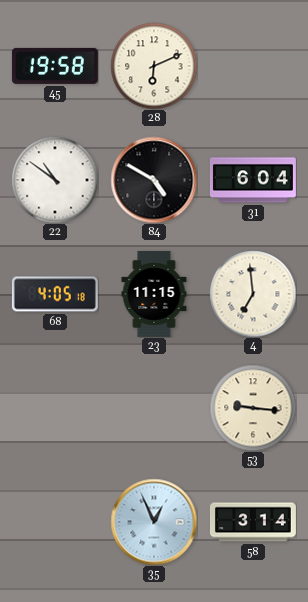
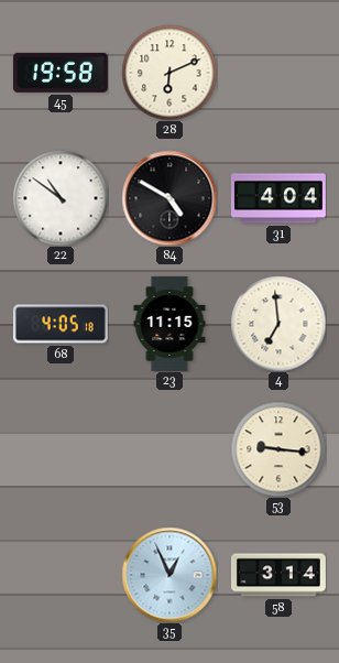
31: 6:04 -> 4:04 (278, 198)
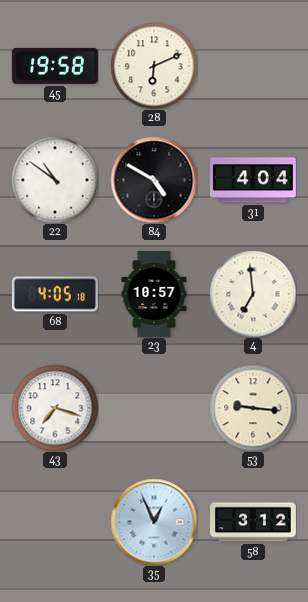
23: 11:15 -> 10:57 (154, 294)
43: none -> 7:18 (55, 408)
58: 3:14 -> 3:12 (253, 522)
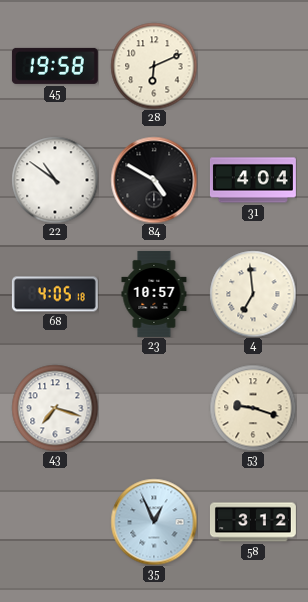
53: 9:16 -> 9:18 (253, 408)
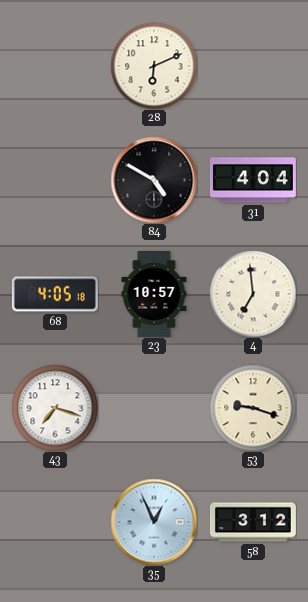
45: 19:58 -> none (55, 66)
22: 10:51 -> none (55, 180)
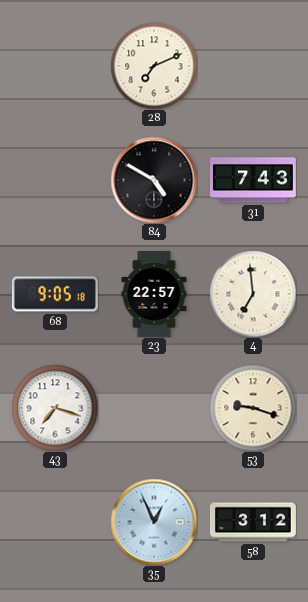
28: 6:11 -> 7:11 (154, 66)
31: 4:04 -> 7:43 (253, 180)
68: 4:05 -> 9:05 (55, 294)
23: 10:57 -> 22:57 (154, 294)
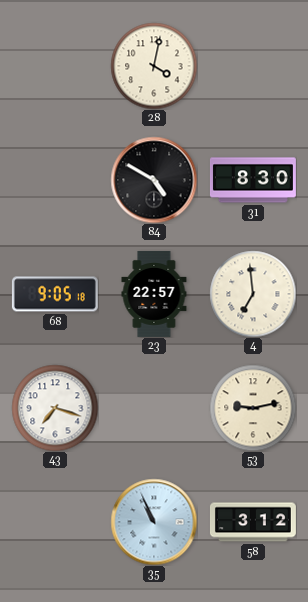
28: 7:11 -> 4:02 (154, 66)
31: 7:43 -> 8:30 (253, 180)
53: 9:18 -> 9:13 (253, 408)
35: 12:56 -> 10:56 (154, 522)
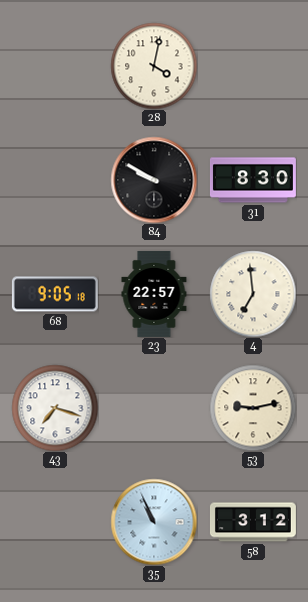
84: 4:50 -> 9:50 (154, 180)
